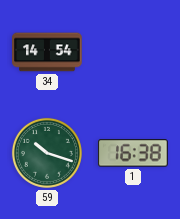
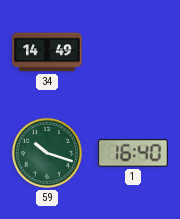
34: 14:54 -> 14:49 (47, 52)
1: 16:38 -> 16:40 (133, 153)
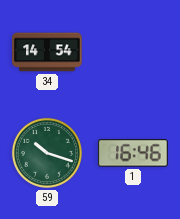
34: 14:49 -> 14:54 (47, 52)
1: 16:40 -> 16:46 (133, 153)
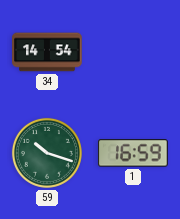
1: 16:46 -> 16:59 (133, 153)
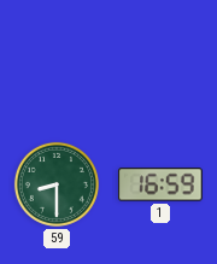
34: 14:54 -> none (47, 52)
59: 10:18 -> 8:30 (57, 184)
